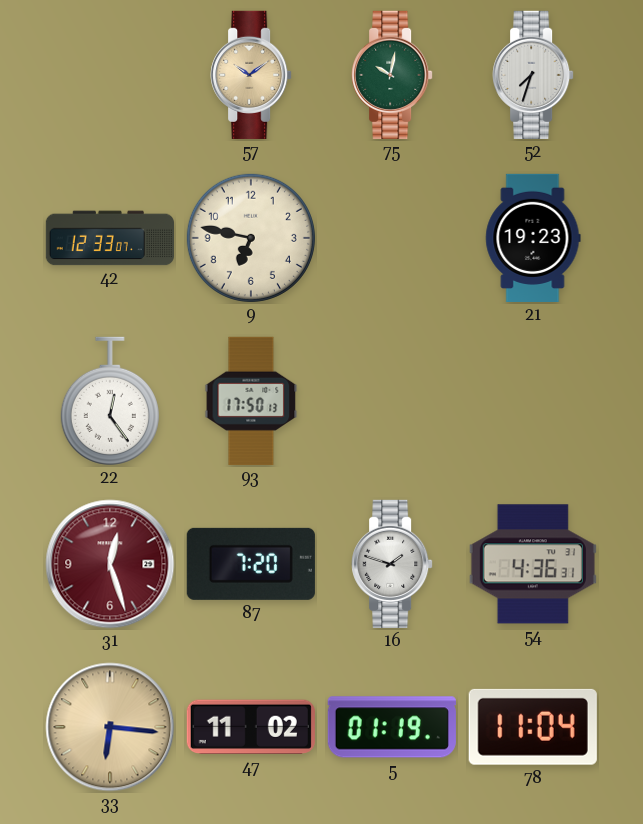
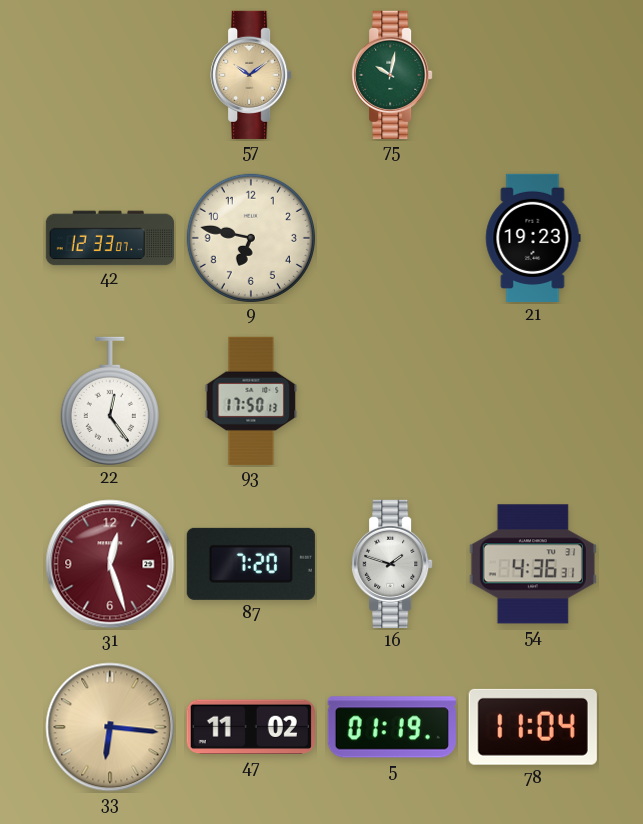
52: 7:33 -> none (533, 75)
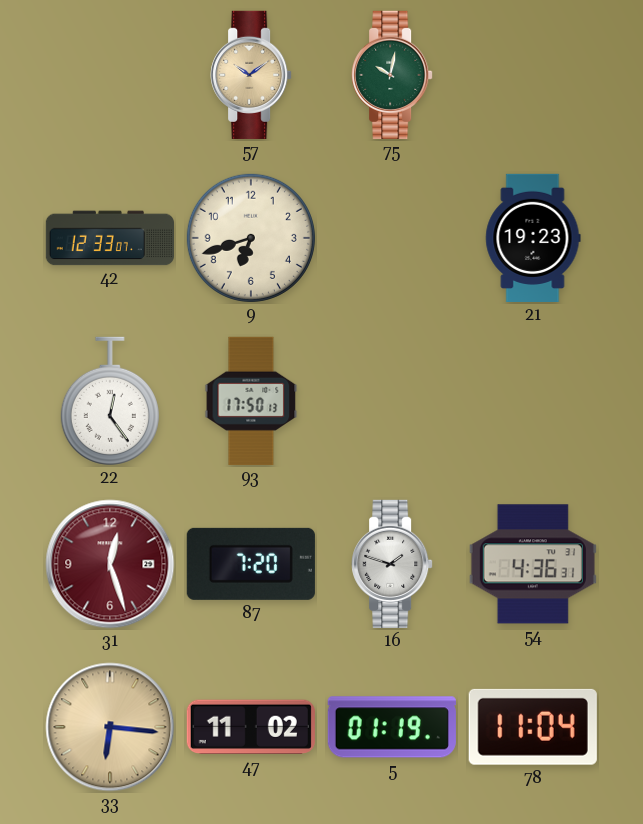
9: 6:47 -> 6:42 (251, 238)
